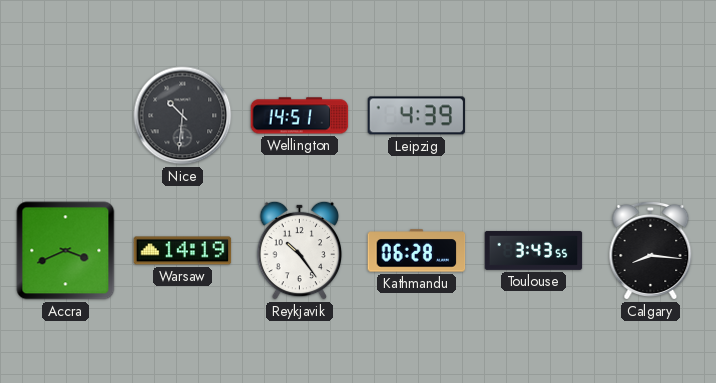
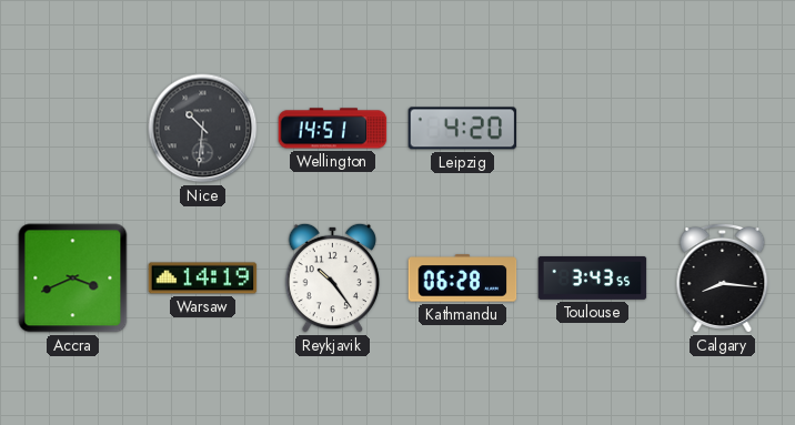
Leipzig: 4:39 -> 4:20 (463, 129)
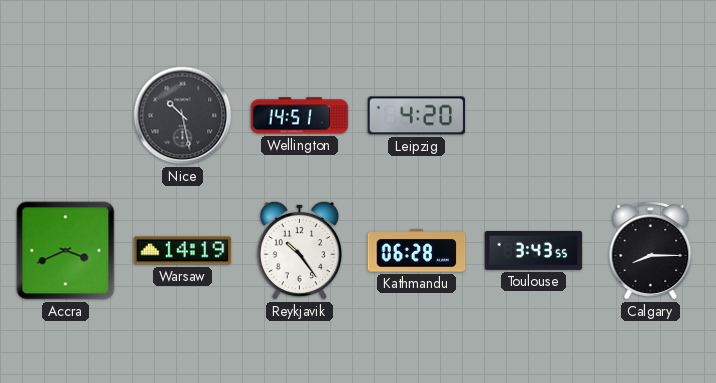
Nice: 10:31 -> 10:28 (183, 116)
Calgary: 8:16 -> 8:15 (651, 250)
